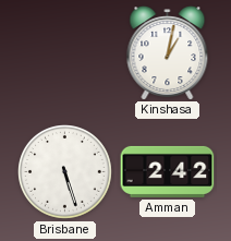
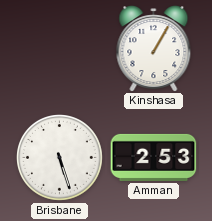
Kinshasa: 1:02 -> 1:05 (154, 49)
Amman: 2:42 -> 2:53 (154, 157)
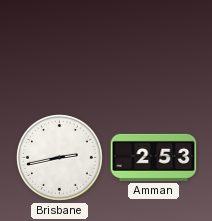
Kinshasa: 1:05 -> none (154, 49)
Brisbane: 5:27 -> 2:43 (60, 158)
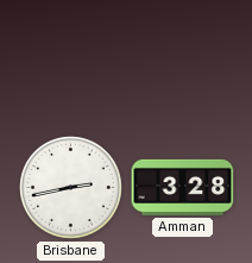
Amman: 2:53 -> 3:28 (183, 187)
